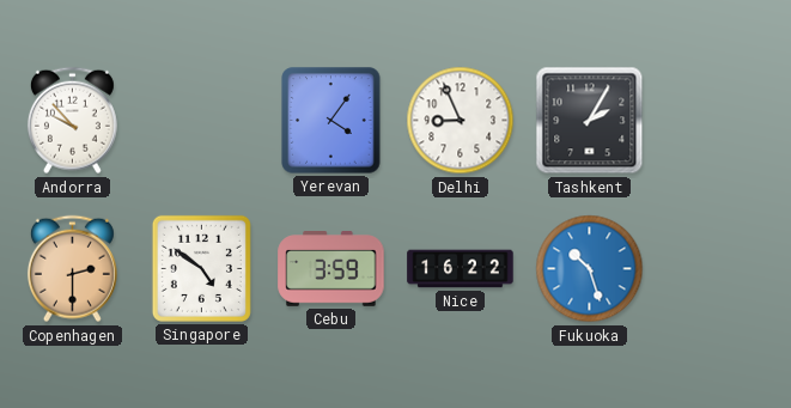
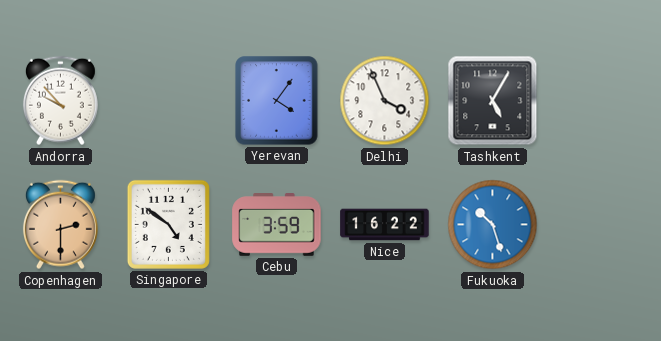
Delhi: 8:56 -> 3:56 (385, 101)
Tashkent: 2:05 -> 5:05 (493, 101)
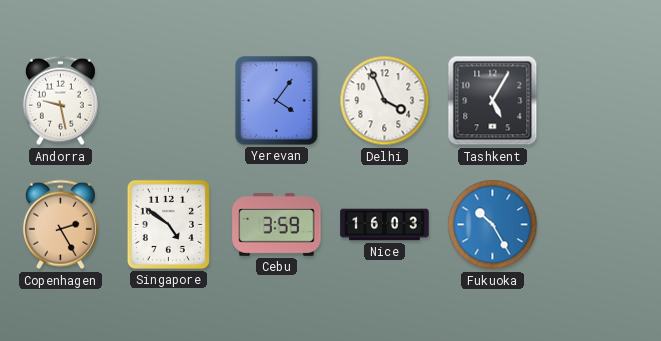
Andorra: 9:53 -> 9:28 (60, 101)
Copenhagen: 2:30 -> 2:25 (60, 225)
Nice: 16:22 -> 16:03 (385, 225)
Fukuoka: 10:27 -> 10:25 (493, 225)
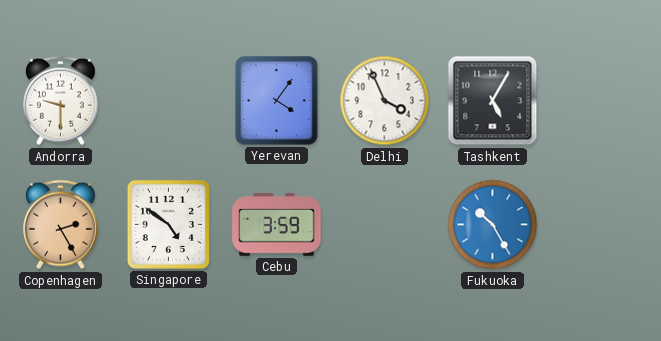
Andorra: 9:28 -> 9:30 (60, 101)
Nice: 16:03 -> none (385, 225)
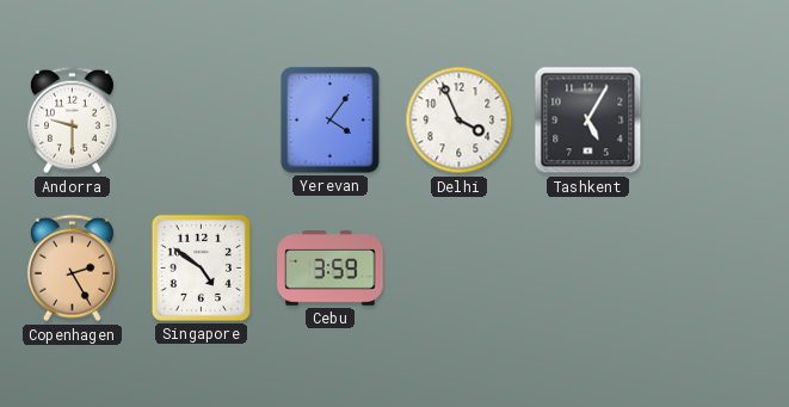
Fukuoka: 10:25 -> none (493, 225)
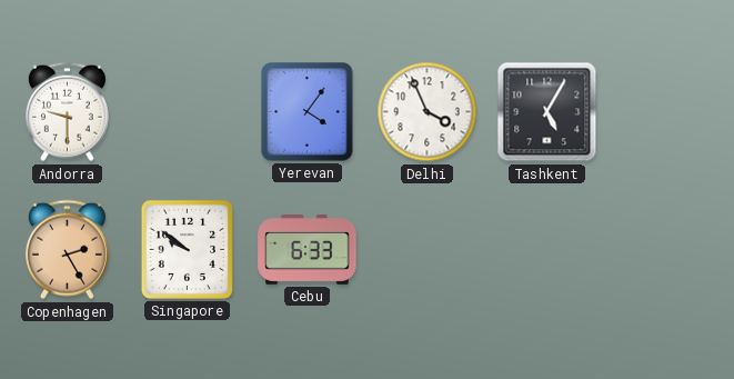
Singapore: 4:51 -> 9:51 (187, 249)
Cebu: 3:59 -> 6:33 (308, 250)
